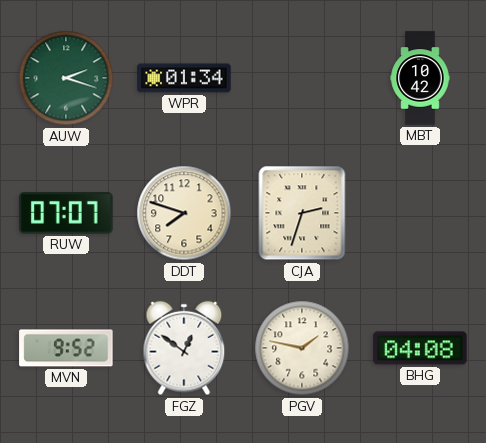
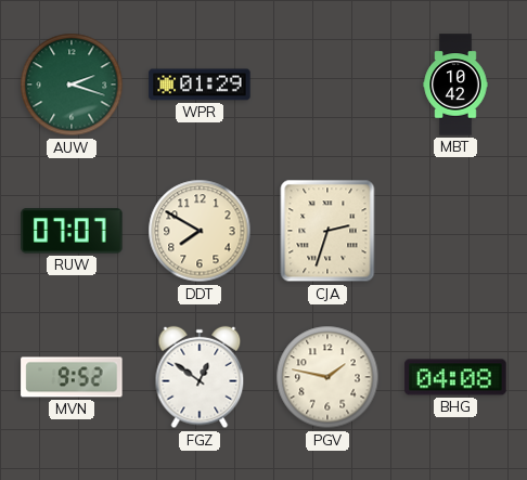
WPR: 01:34 -> 01:29 (200, 85)
DDT: 7:48 -> 7:50 (200, 231)
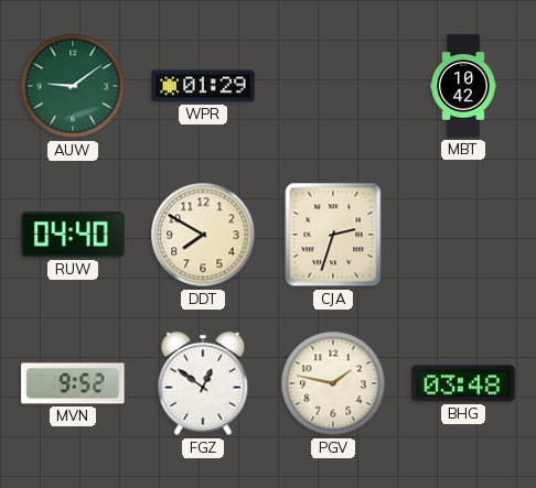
AUW: 2:18 -> 9:09 (73, 86)
RUW: 07:07 -> 04:40 (73, 235)
BHG: 04:08 -> 03:48 (463, 383)
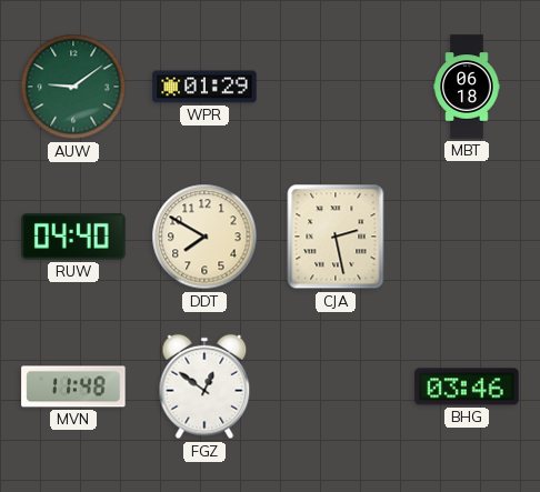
MBT: 10:42 -> 06:18 (467, 87)
CJA: 2:33 -> 2:28 (336, 237)
MVN: 9:52 -> 11:48 (73, 386)
PGV: 1:47 -> none (333, 383)
BHG: 03:48 -> 03:46 (467, 386)
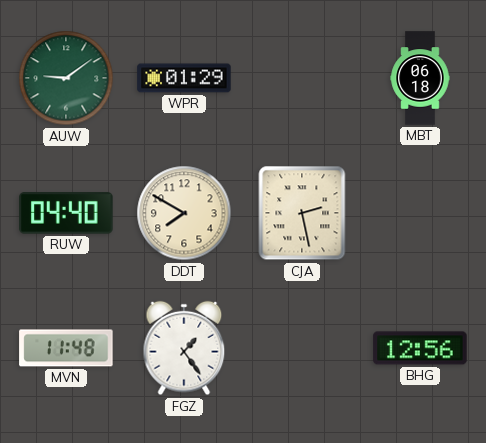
FGZ: 12:51 -> 1:24 (184, 348)
BHG: 03:46 -> 12:56 (420, 348)
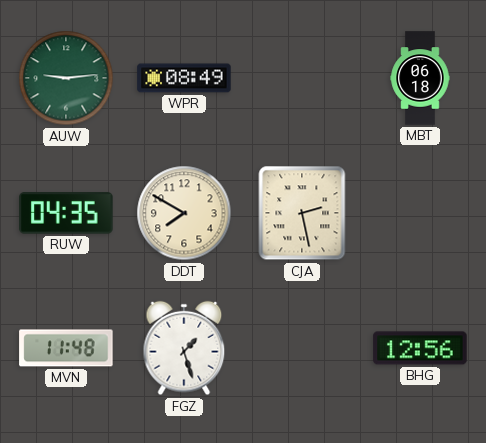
AUW: 9:09 -> 9:14 (66, 78)
WPR: 01:29 -> 08:49 (184, 78)
RUW: 04:40 -> 04:35 (66, 213)
FGZ: 1:24 -> 1:27 (184, 348)
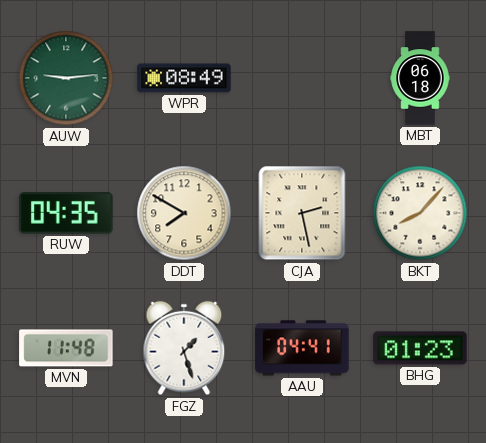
BKT: none -> 8:07 (420, 213)
AAU: none -> 04:41 (302, 348)
BHG: 12:56 -> 01:23 (420, 348)
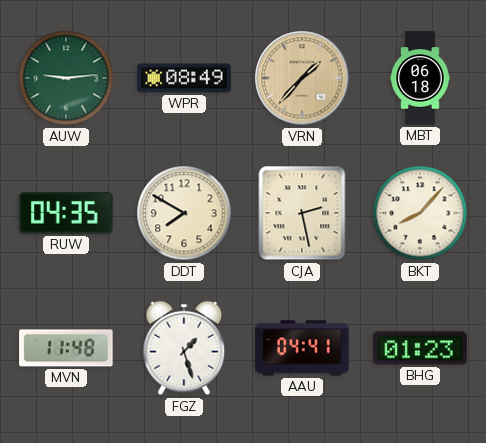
VRN: none -> 1:37 (302, 78)
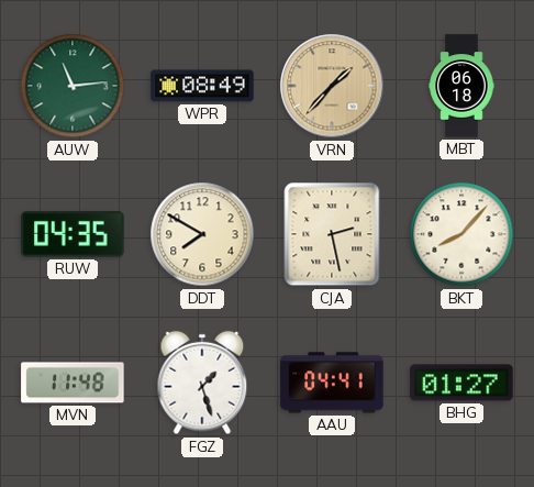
AUW: 9:14 -> 11:14 (73, 86)
BHG: 01:23 -> 01:27 (461, 383)
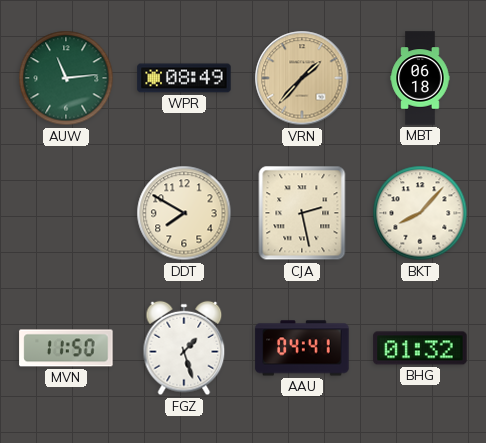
RUW: 04:35 -> none (73, 234)
MVN: 11:48 -> 11:50 (66, 348)
BHG: 01:27 -> 01:32 (420, 348)
